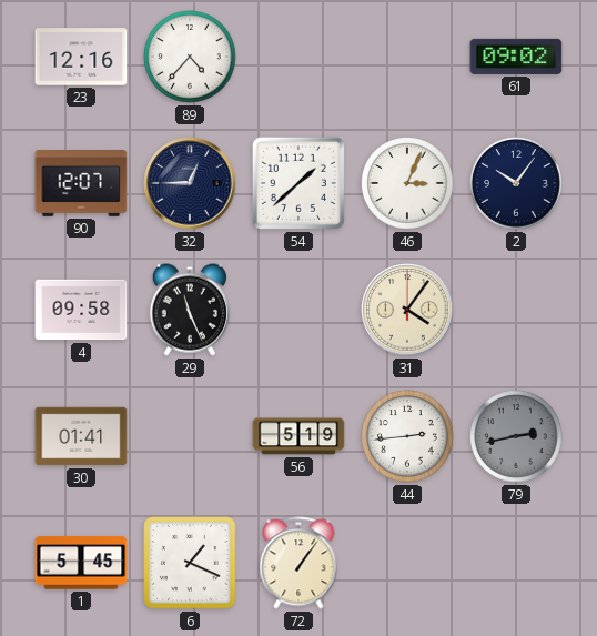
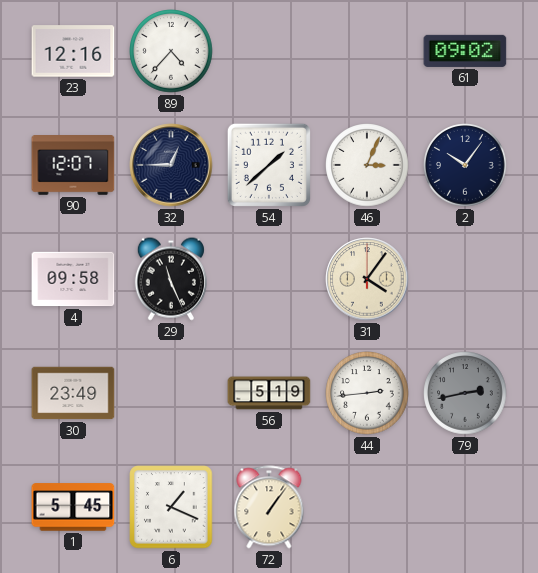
30: 01:41 -> 23:49 (73, 393)
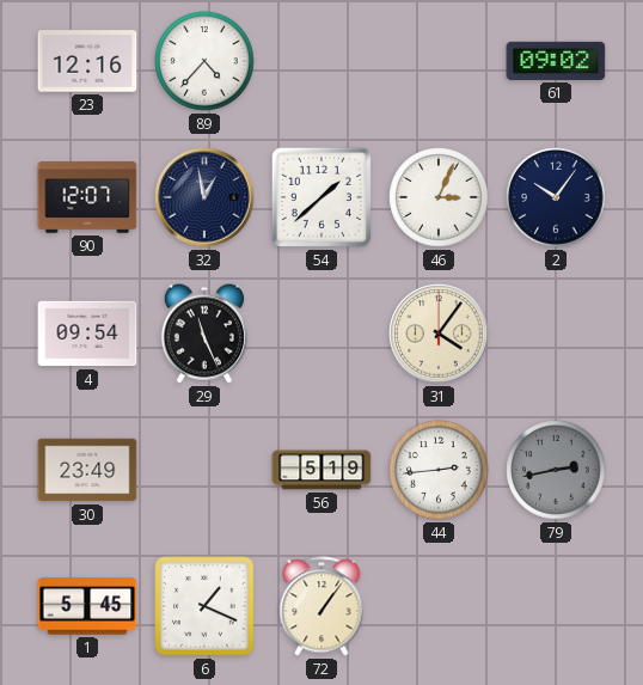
32: 12:45 -> 12:58 (204, 197)
4: 09:58 -> 09:54 (87, 334)
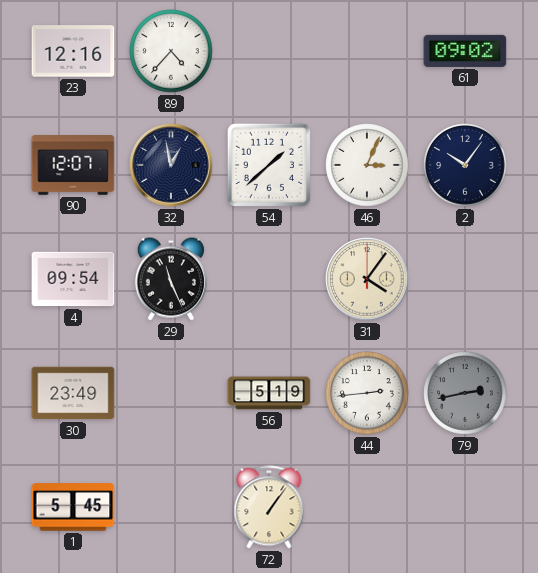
6: 1:19 -> none (204, 606)
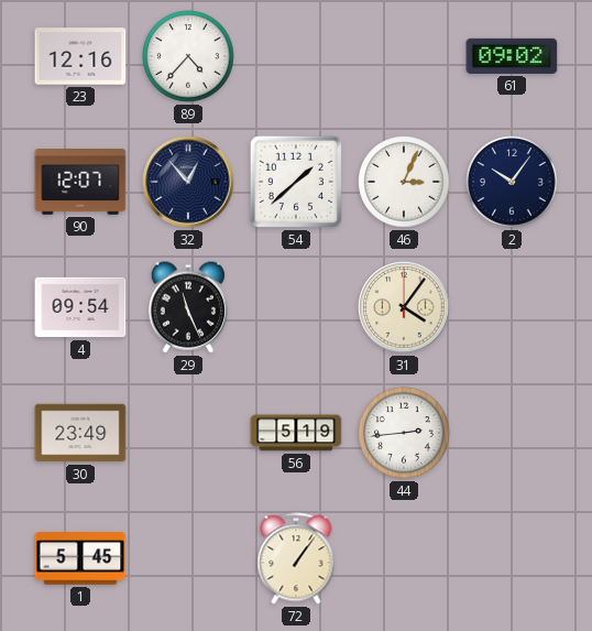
32: 12:58 -> 12:53 (188, 182)
79: 2:43 -> none (465, 393)
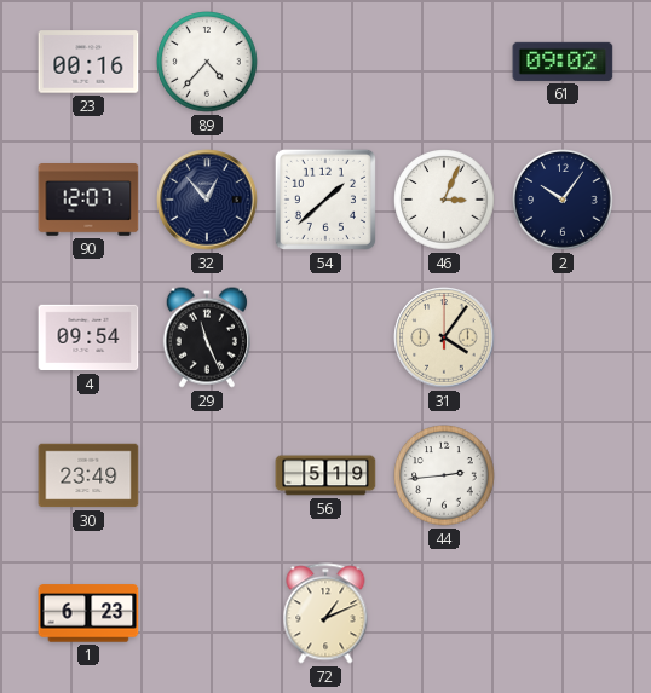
23: 12:16 -> 00:16 (88, 62)
1: 5:45 -> 6:23 (88, 613)
72: 1:06 -> 1:11 (325, 613)
